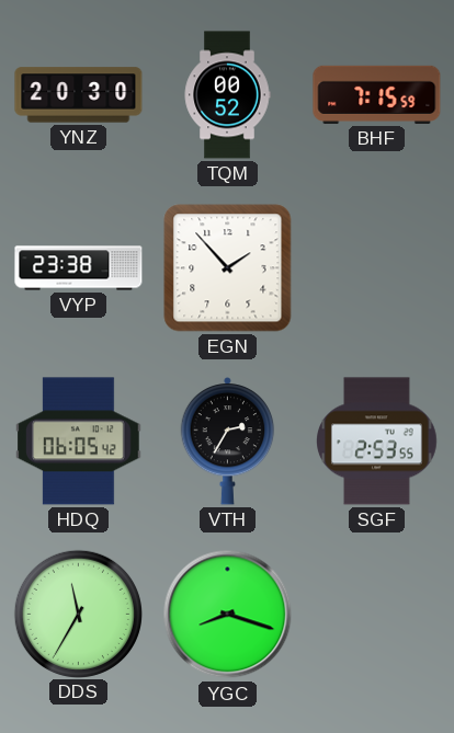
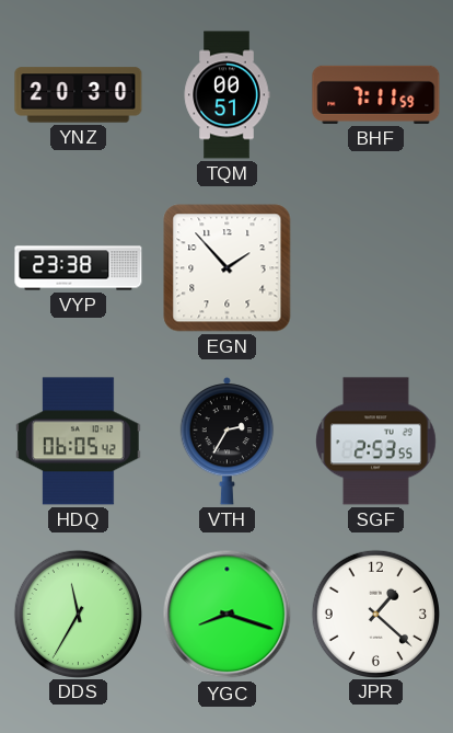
TQM: 00:52 -> 00:51 (226, 95)
BHF: 7:15 -> 7:11 (376, 94)
JPR: none -> 1:22 (375, 614)
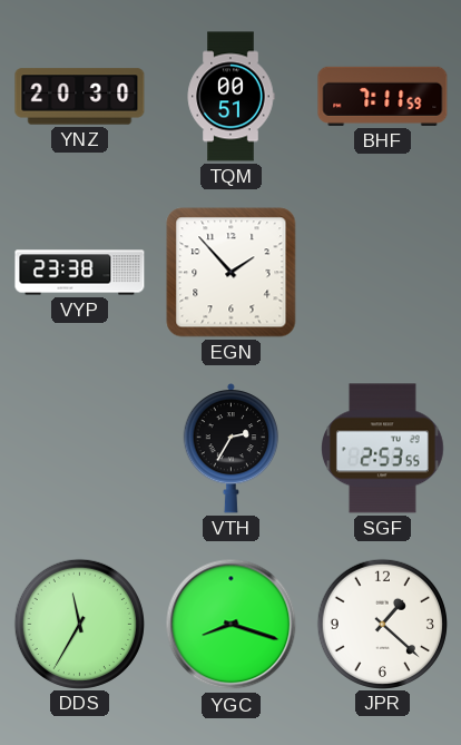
HDQ: 06:05 -> none (79, 442)
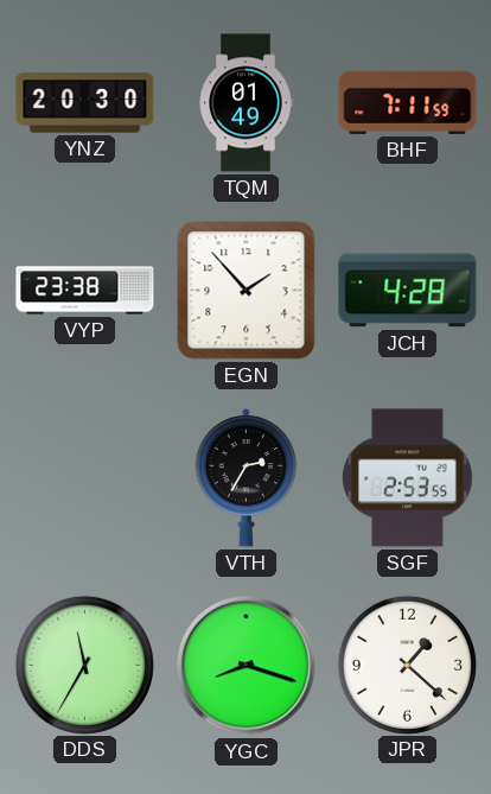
TQM: 00:51 -> 01:49 (245, 103)
JCH: none -> 4:28 (408, 291)
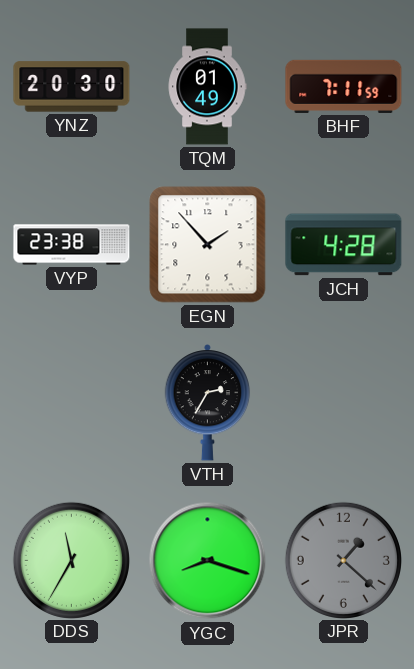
SGF: 2:53 -> none (408, 478)
JPR dial: white -> grey (343, 560)
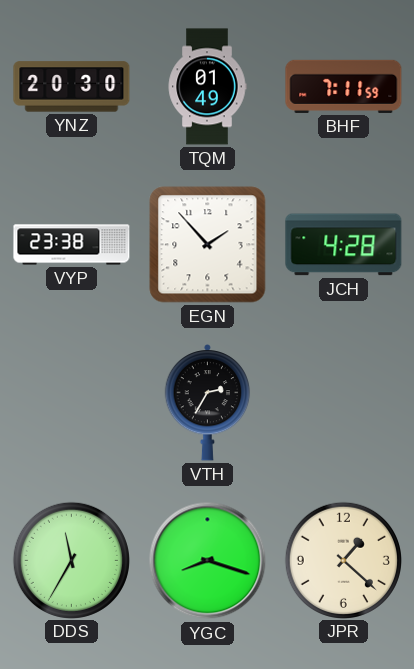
JPR dial: grey -> cream (343, 560)
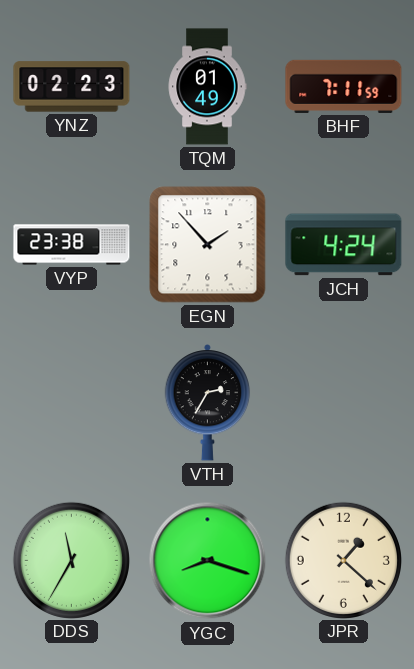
YNZ: 20:30 -> 02:23 (72, 87)
JCH: 4:28 -> 4:24 (344, 245)
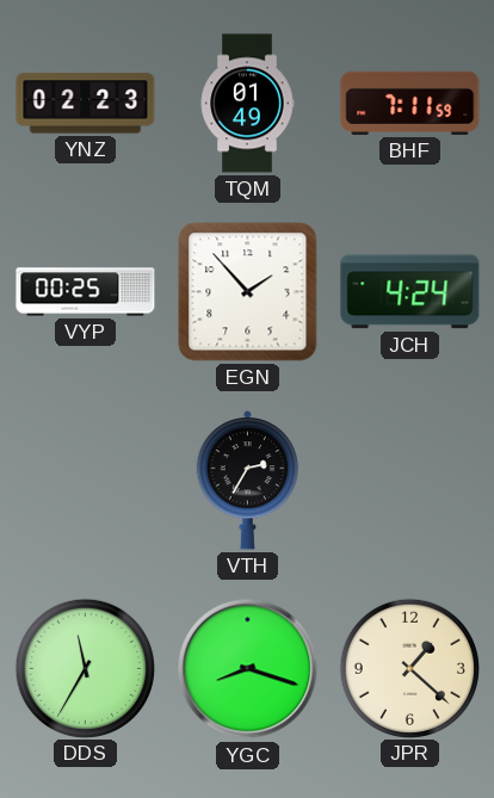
VYP: 23:38 -> 00:25 (86, 292)
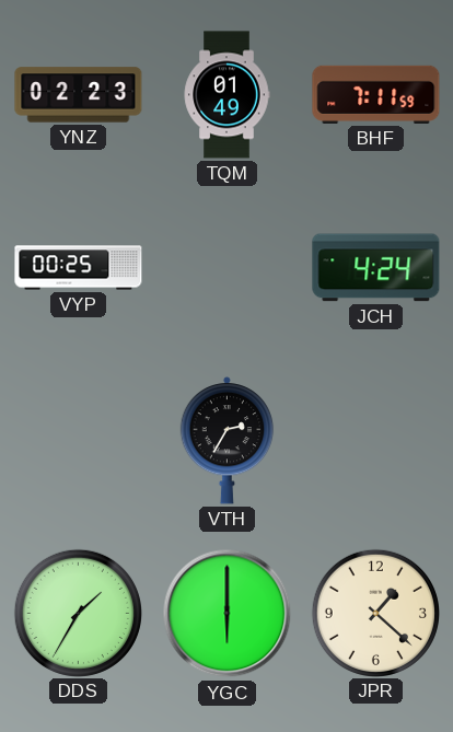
EGN: 1:53 -> none (248, 292)
DDS: 11:35 -> 1:35 (78, 613)
YGC: 8:18 -> 6:00 (228, 614)
